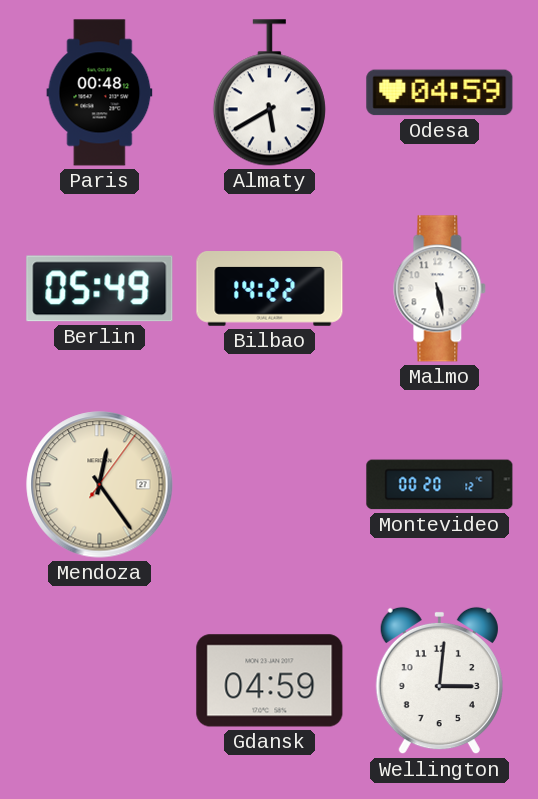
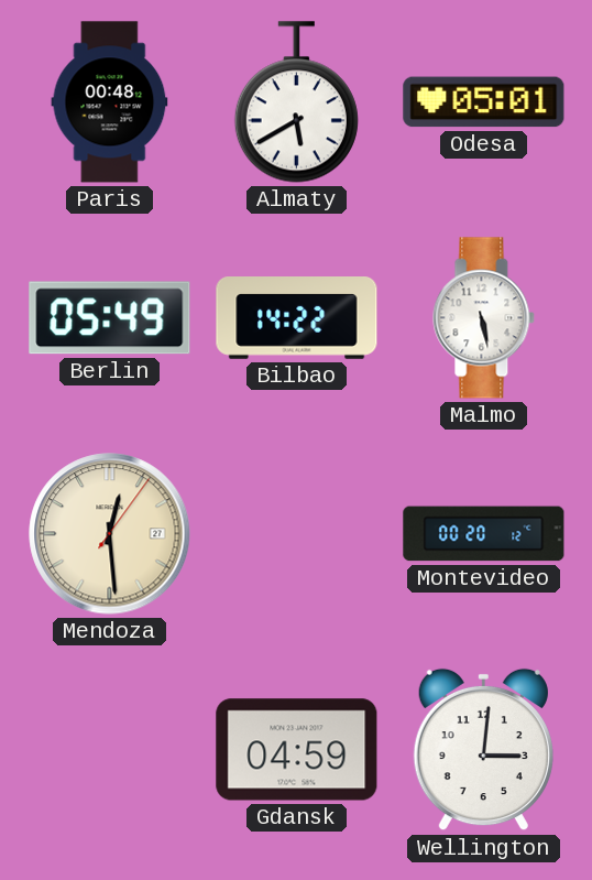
Odesa: 04:59 -> 05:01 (484, 102)
Mendoza: 12:24 -> 12:29 (110, 534)
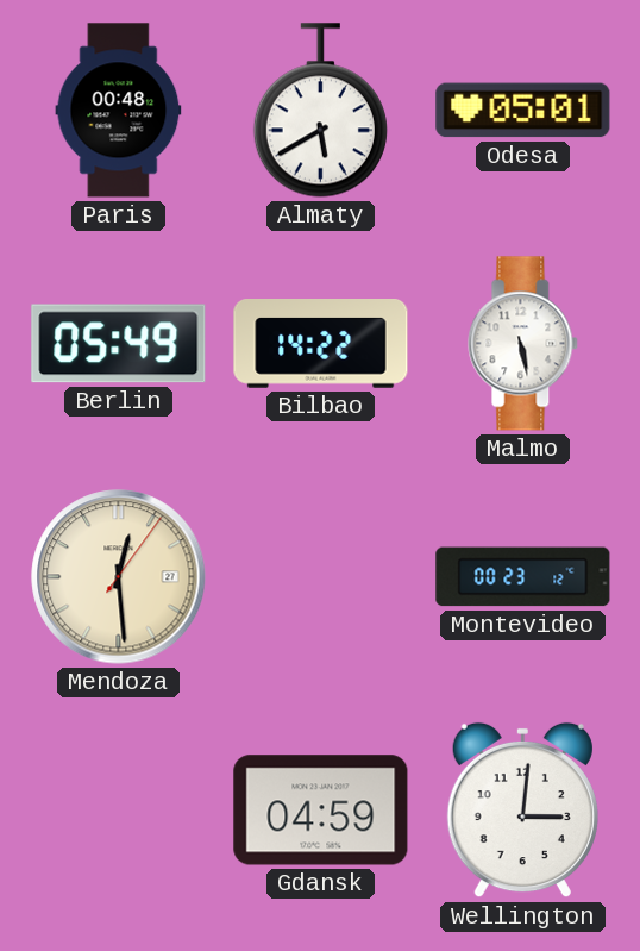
Montevideo: 00:20 -> 00:23 (523, 577)
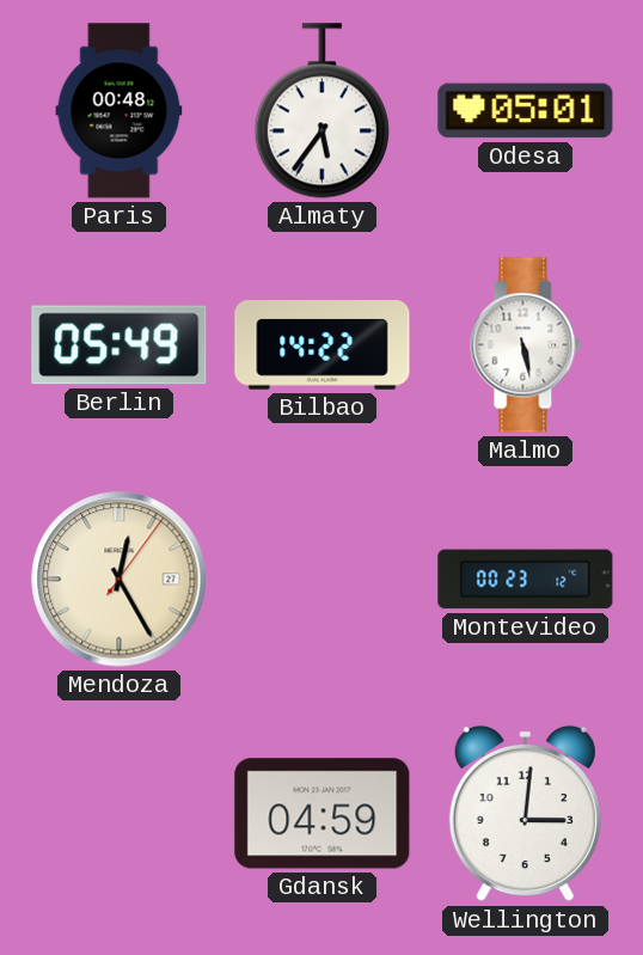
Almaty: 5:40 -> 5:36 (321, 111)
Mendoza: 12:29 -> 12:25 (120, 580)
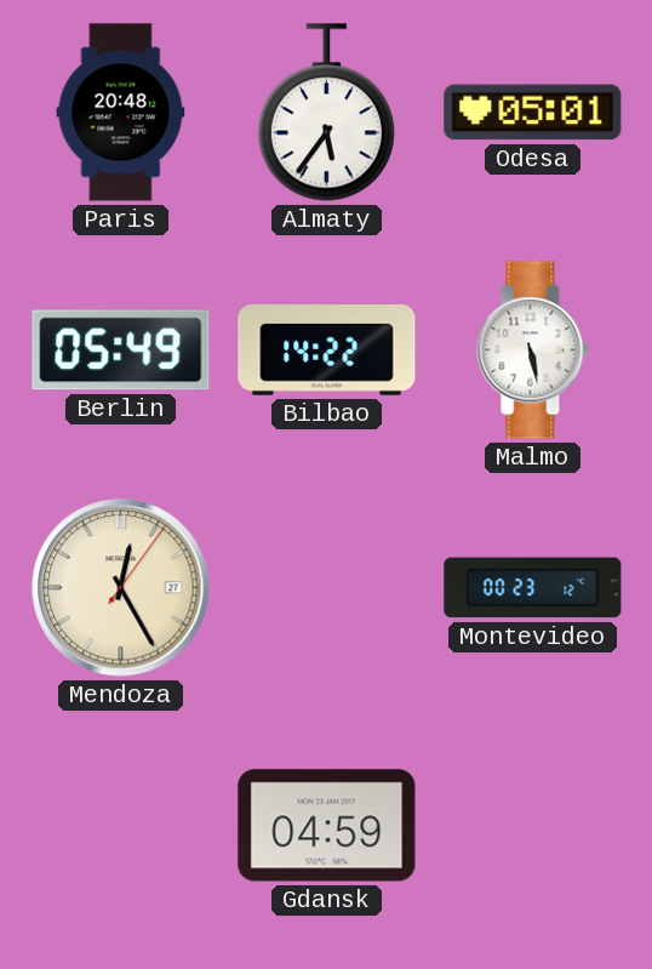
Paris: 00:48 -> 20:48 (121, 113)
Wellington: 3:01 -> none (525, 814)
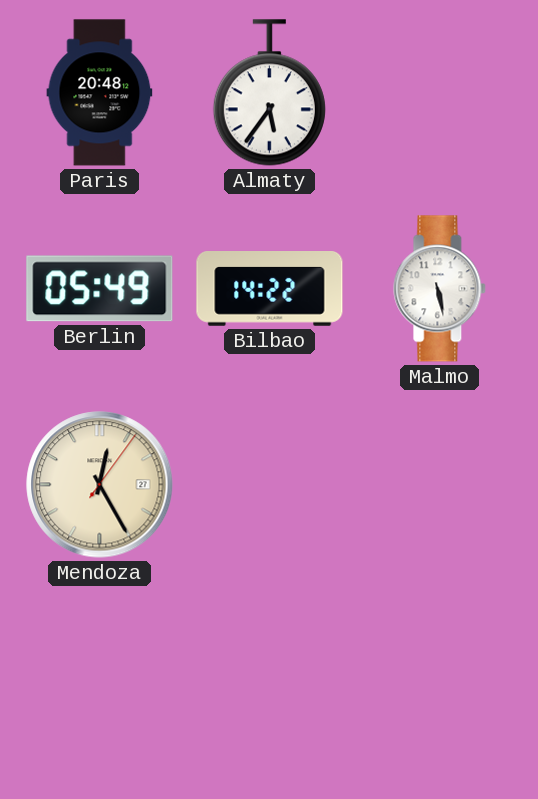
Odesa: 05:01 -> none (533, 113)
Montevideo: 00:23 -> none (533, 588)
Gdansk: 04:59 -> none (327, 826)
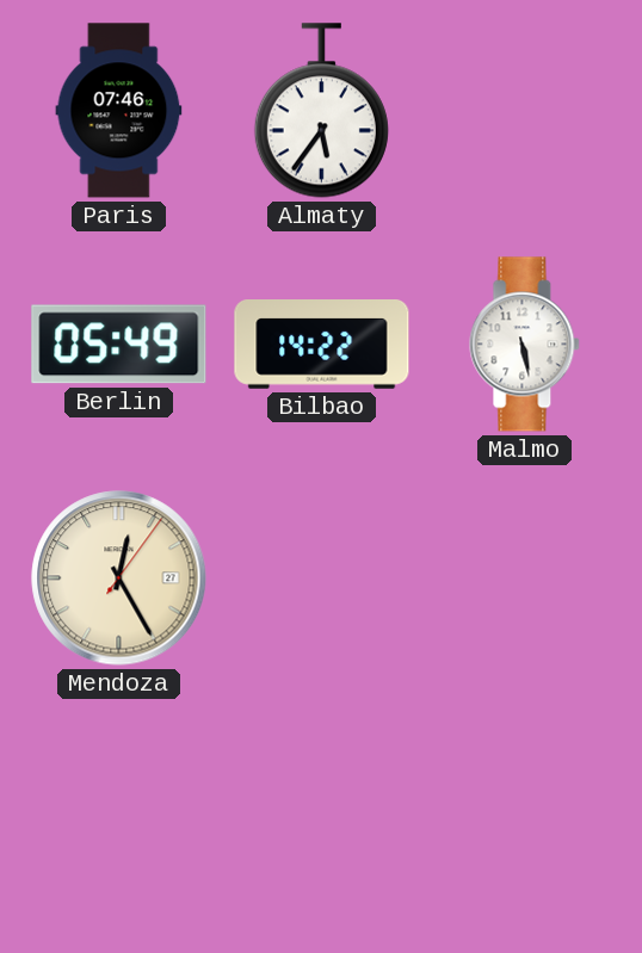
Paris: 20:48 -> 07:46 (119, 111)
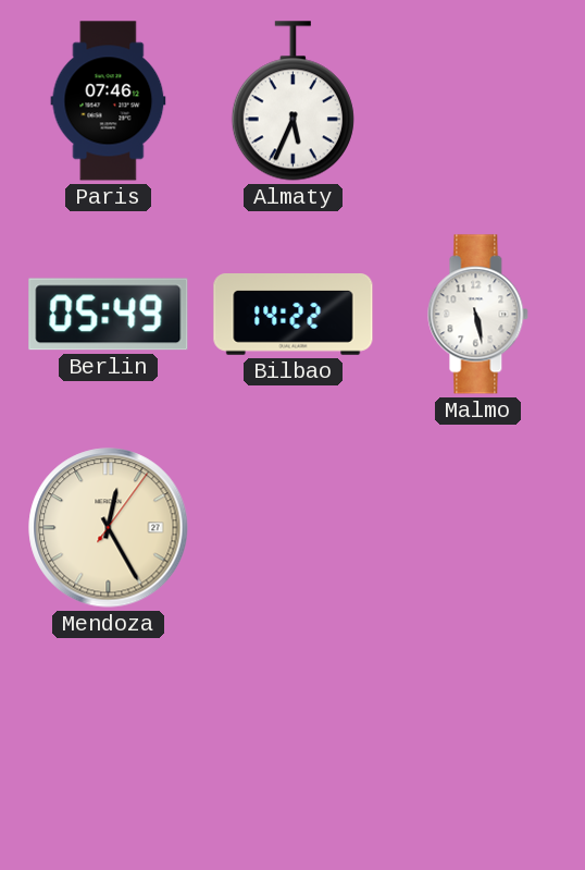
Almaty: 5:36 -> 5:34 (292, 101)
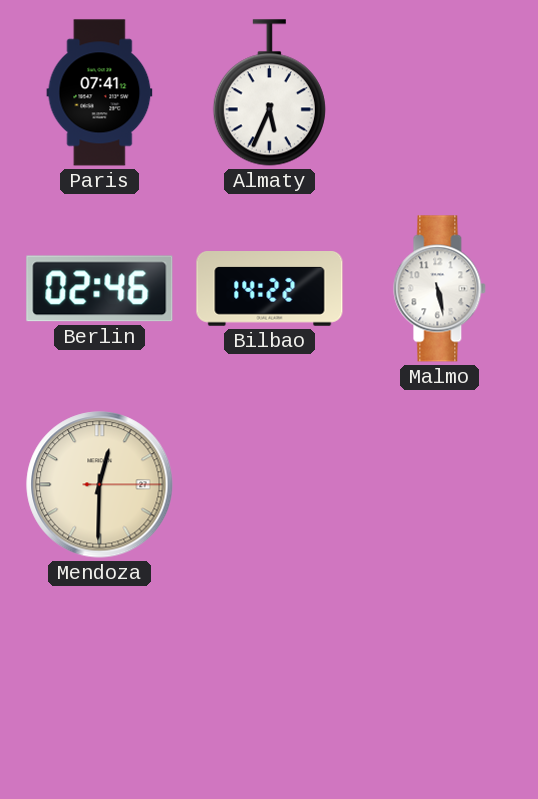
Paris: 07:46 -> 07:41 (100, 93)
Berlin: 05:49 -> 02:46 (100, 289)
Mendoza: 12:25 -> 12:30 (100, 485)
